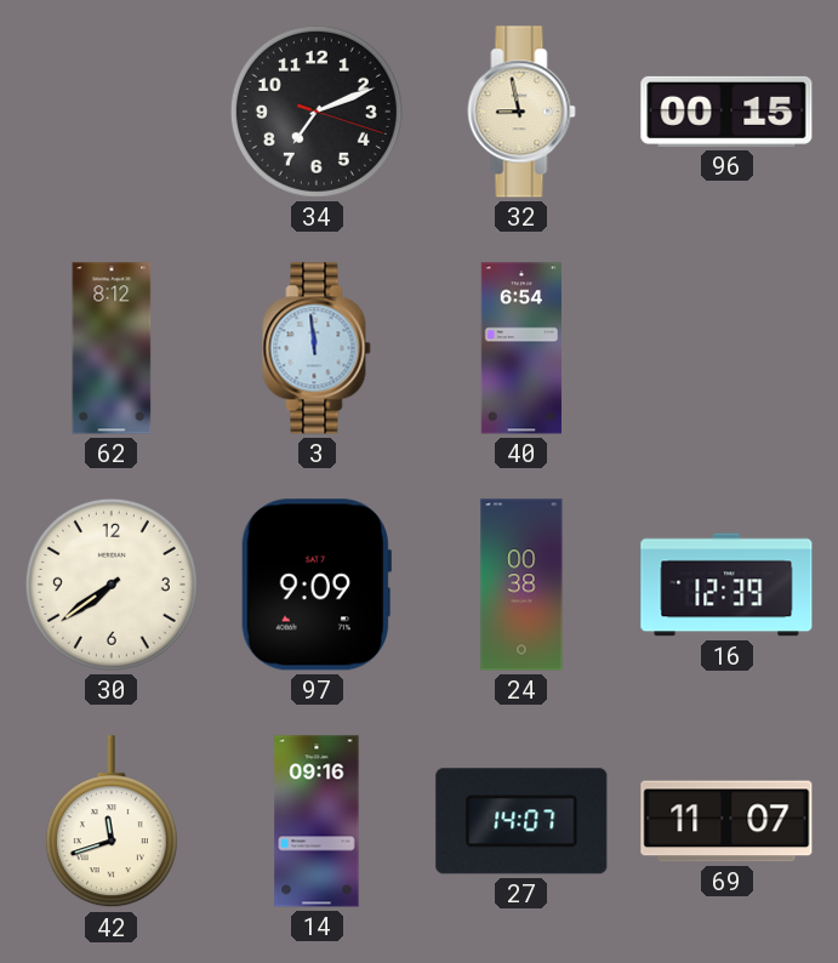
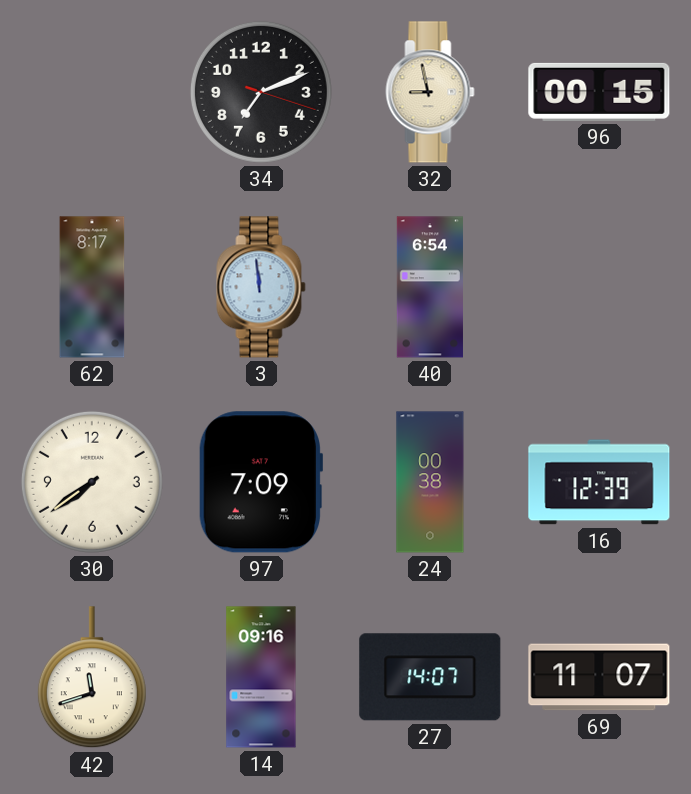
62: 8:12 -> 8:17 (92, 287)
97: 9:09 -> 7:09 (260, 482)
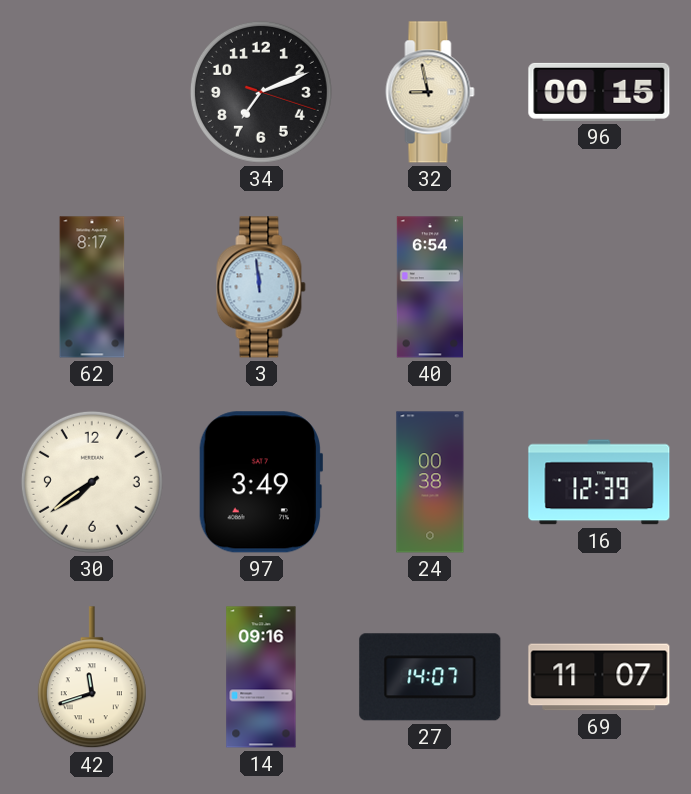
97: 7:09 -> 3:49 (260, 482)
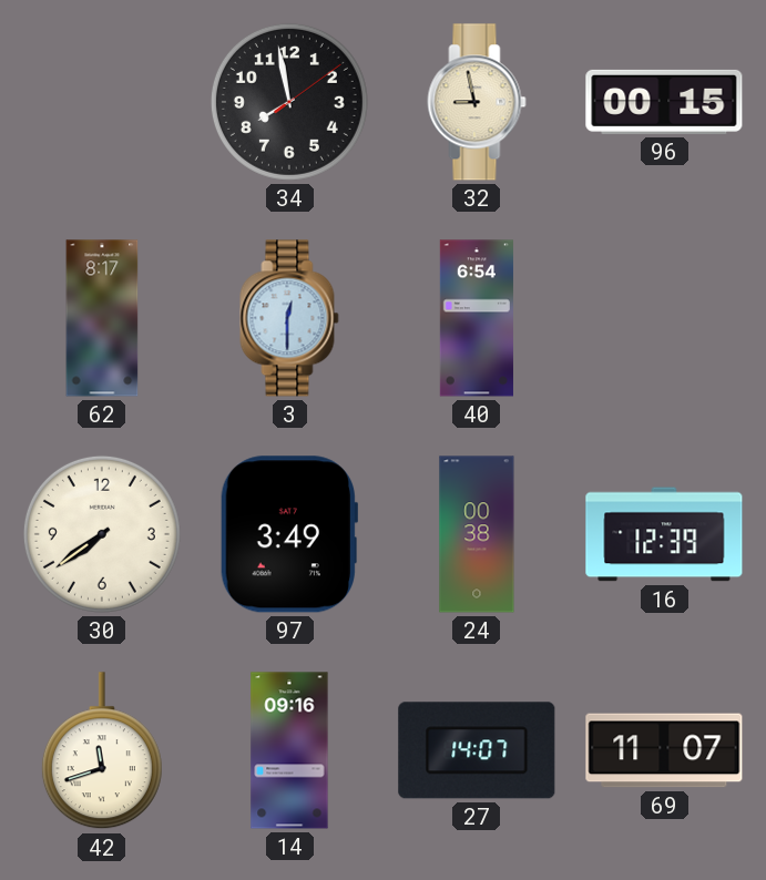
34: 7:11 -> 7:58 (289, 102)
3: 11:59 -> 12:30 (289, 318)
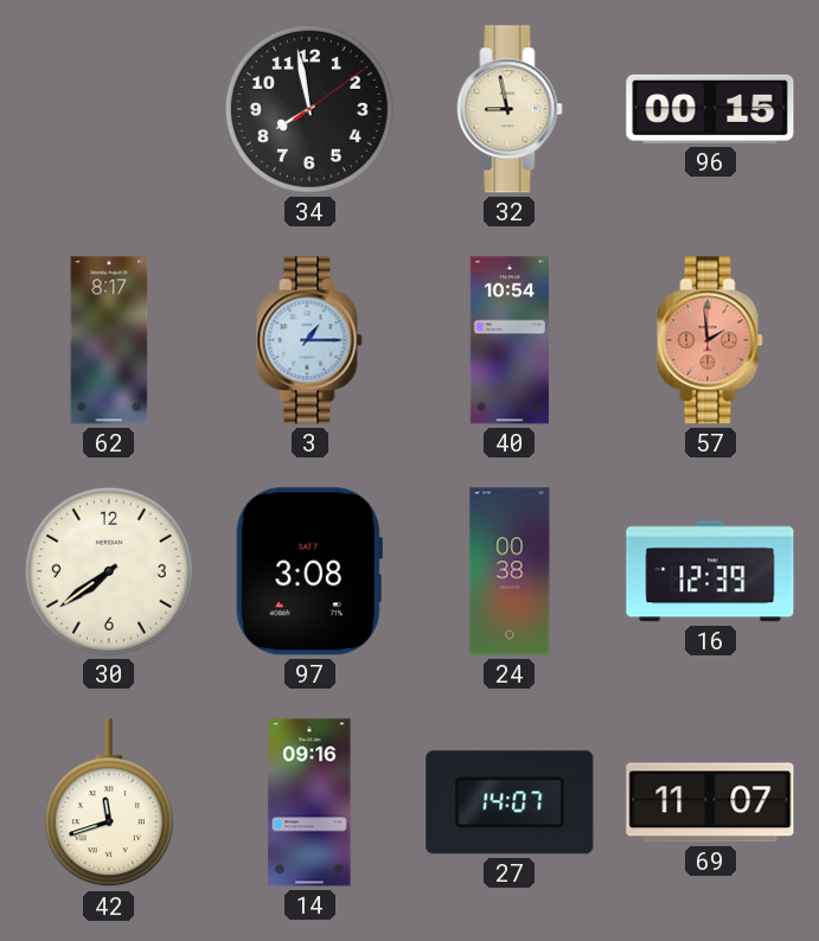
3: 12:30 -> 1:15 (309, 340)
40: 6:54 -> 10:54 (510, 340)
57: none -> 1:59 (710, 340)
97: 3:49 -> 3:08 (308, 571)
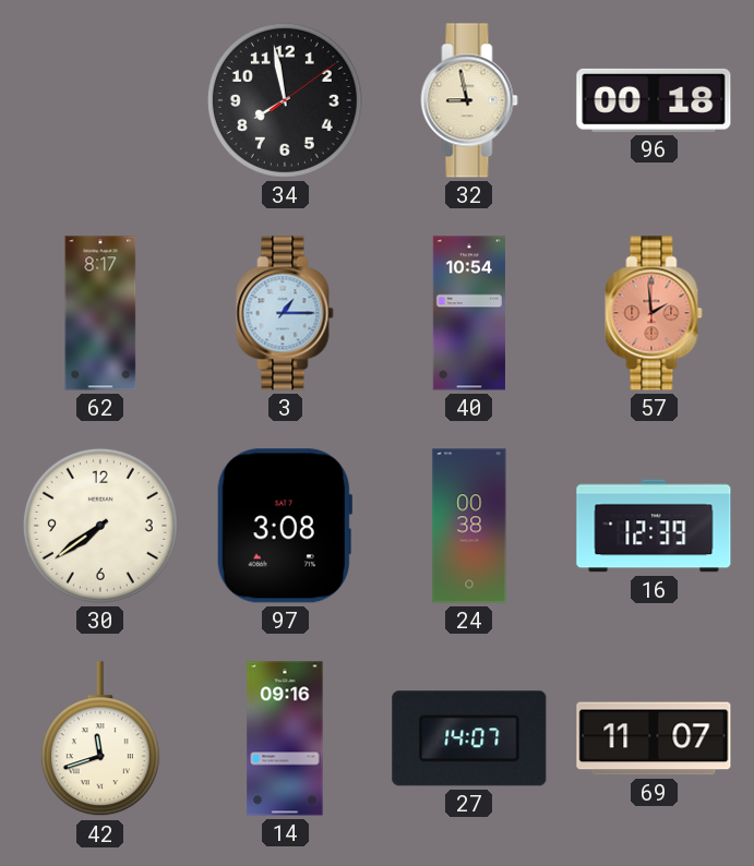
96: 00:15 -> 00:18 (654, 100)
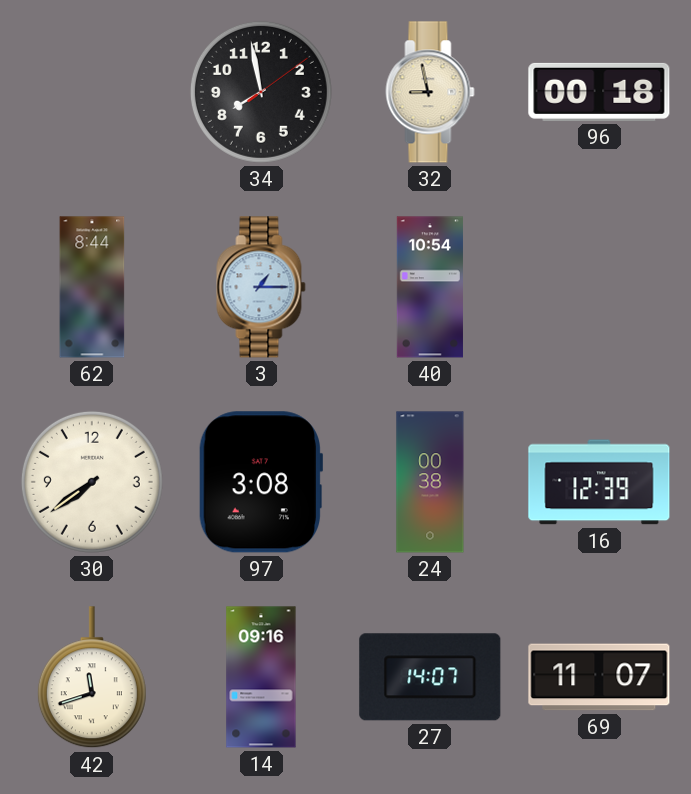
62: 8:17 -> 8:44 (92, 287)
57: 1:59 -> none (654, 313)
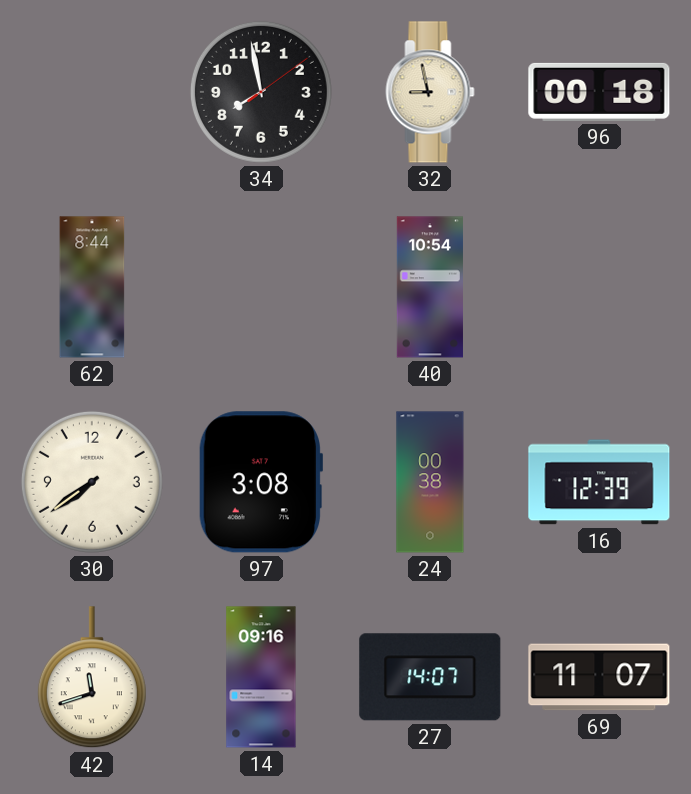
3: 1:15 -> none (261, 287)
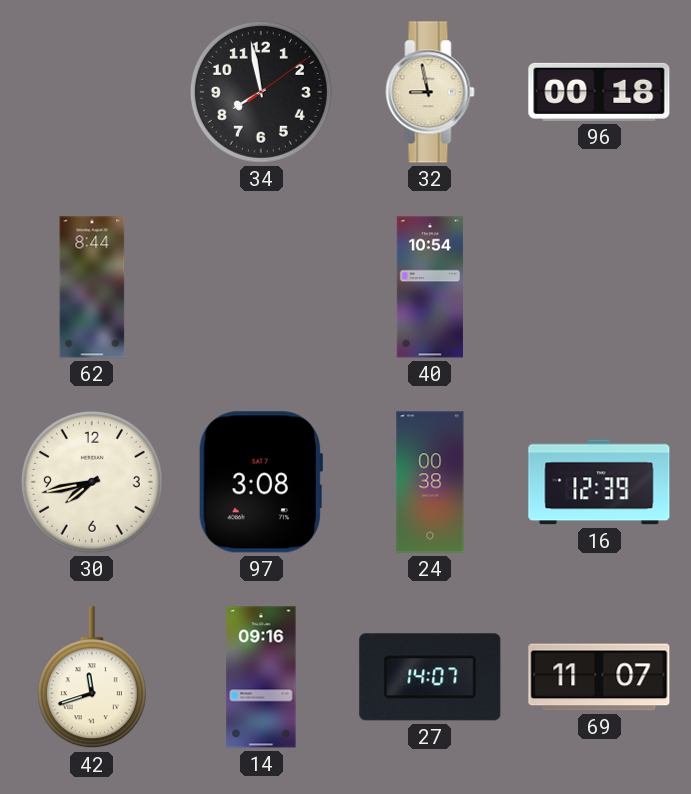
30: 7:39 -> 7:43 (92, 482)
